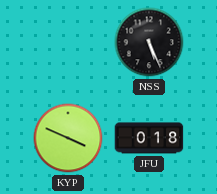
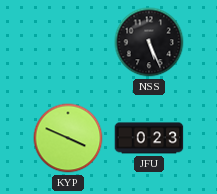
JFU: 0:18 -> 0:23 (149, 138)
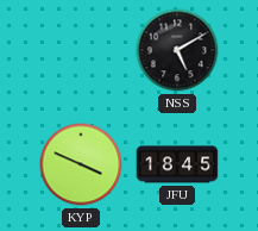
NSS: 5:26 -> 5:10 (177, 50)
JFU: 0:23 -> 18:45 (177, 164)
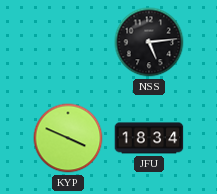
NSS: 5:10 -> 5:14 (149, 42)
JFU: 18:45 -> 18:34 (149, 138)
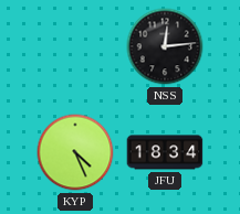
NSS: 5:14 -> 12:14 (165, 46)
KYP: 3:49 -> 4:26 (75, 152)
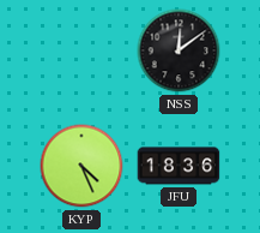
NSS: 12:14 -> 12:09 (179, 50)
JFU: 18:34 -> 18:36 (179, 166)
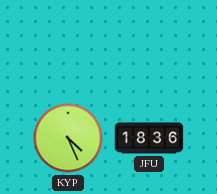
NSS: 12:09 -> none (179, 50)
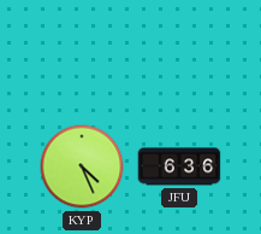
JFU: 18:36 -> 6:36 (179, 166)
